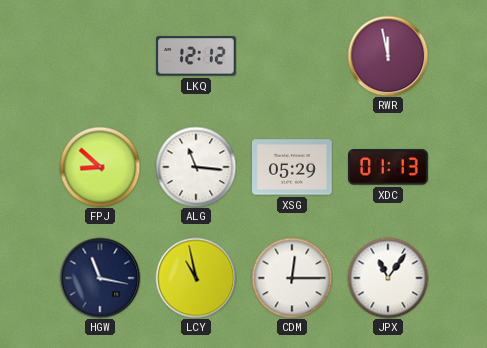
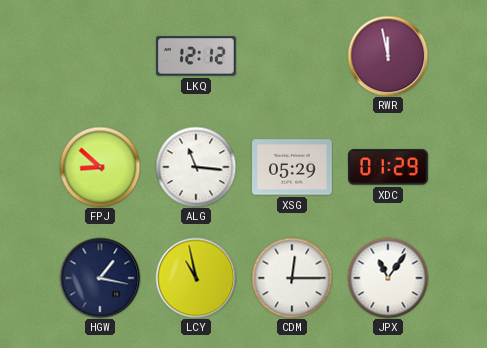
XDC: 01:13 -> 01:29 (389, 167)
HGW: 11:17 -> 1:17 (100, 278)
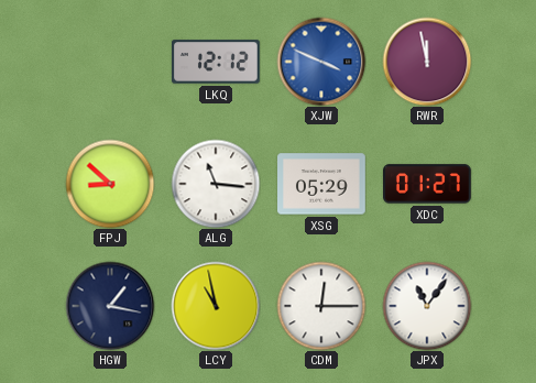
XJW: none -> 3:49 (321, 62)
XDC: 01:29 -> 01:27 (428, 184)
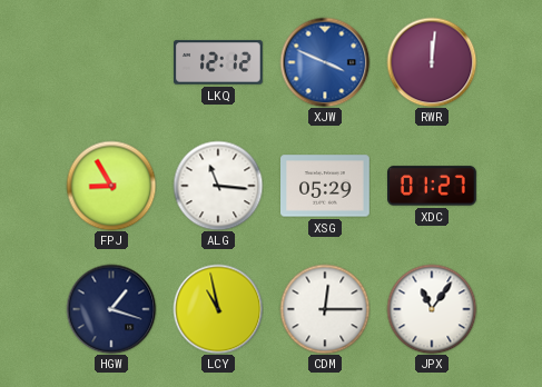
RWR: 11:58 -> 12:01 (432, 62)
FPJ: 8:52 -> 8:55 (111, 186)
HGW: 1:17 -> 1:18 (111, 309)
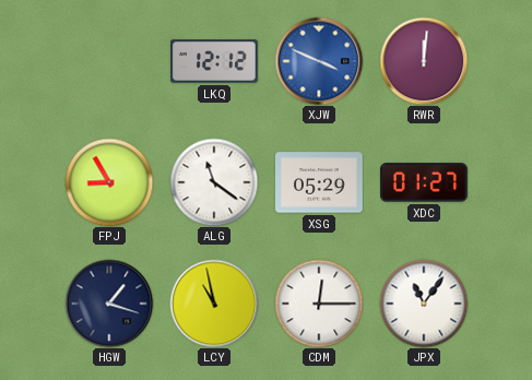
ALG: 11:16 -> 11:21 (214, 182)
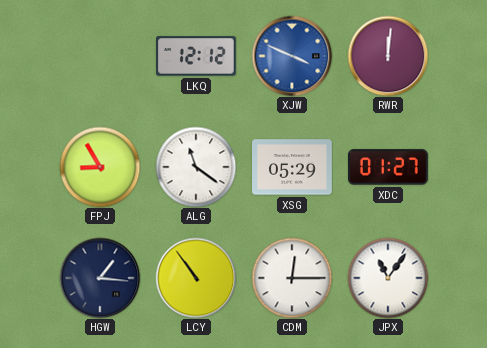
HGW: 1:18 -> 1:16 (100, 278)
LCY: 10:58 -> 10:54 (196, 278)
